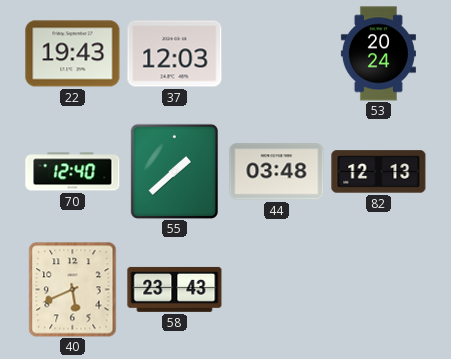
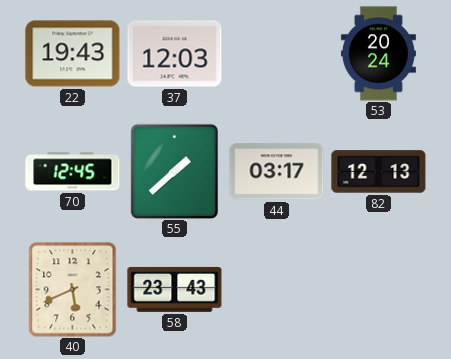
70: 12:40 -> 12:45 (73, 172)
44: 03:48 -> 03:17 (277, 172)
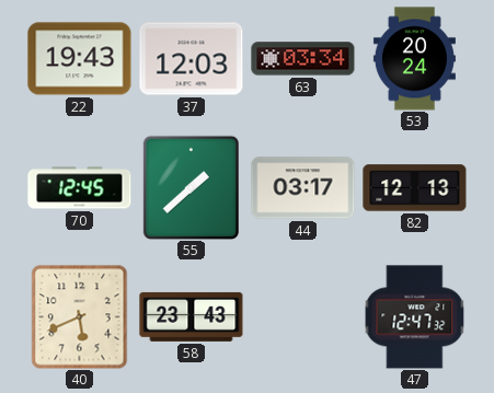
63: none -> 03:34 (303, 59)
47: none -> 12:47 (415, 317)
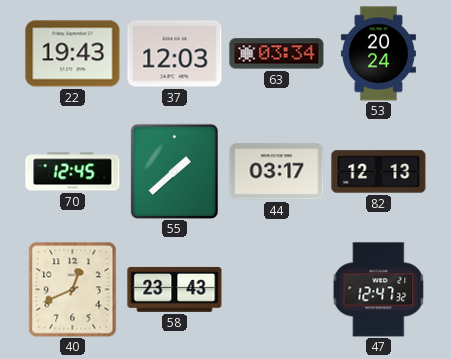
40: 5:41 -> 12:41 (73, 290)
